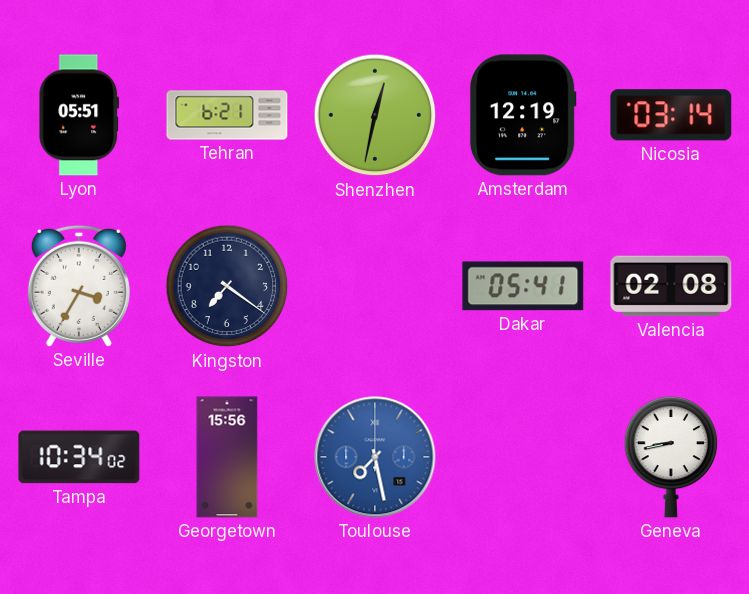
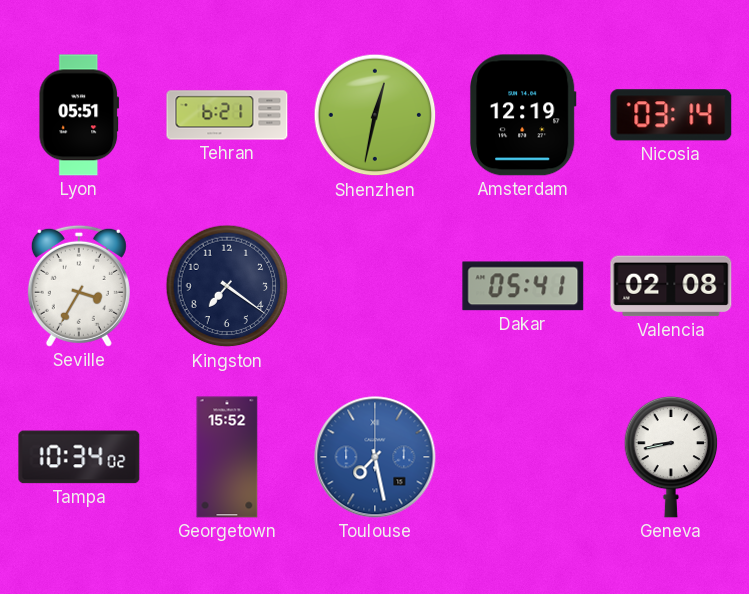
Georgetown: 15:56 -> 15:52 (227, 457)
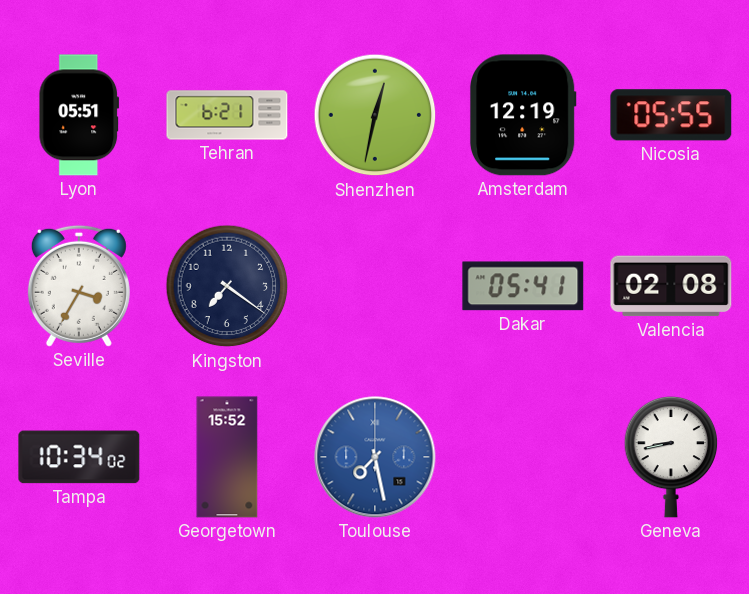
Nicosia: 03:14 -> 05:55 (671, 115)
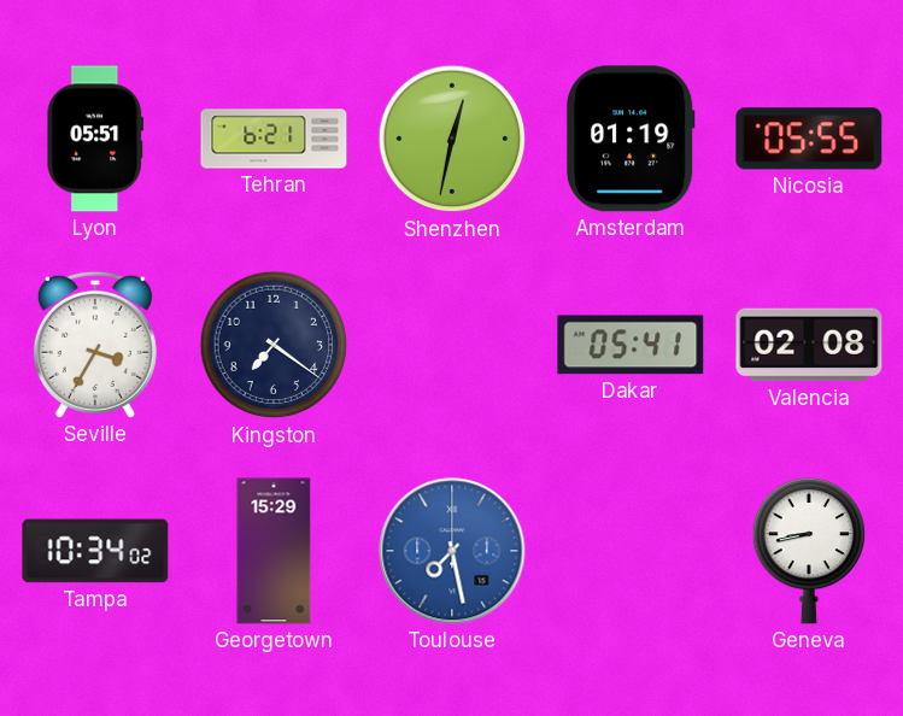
Amsterdam: 12:19 -> 01:19 (631, 139)
Georgetown: 15:52 -> 15:29 (274, 551)
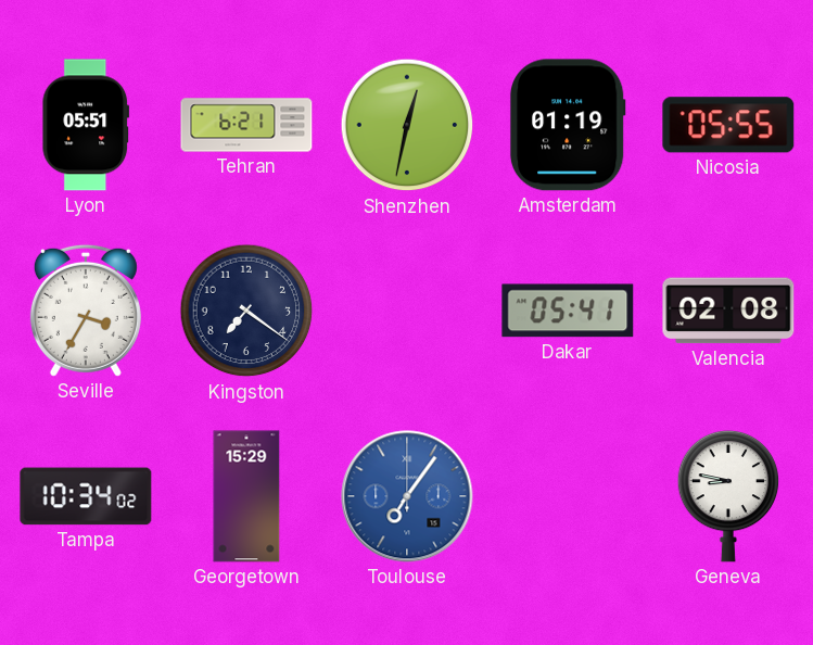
Toulouse: 7:28 -> 7:06 (407, 496)
Geneva: 8:43 -> 8:47 (728, 496)
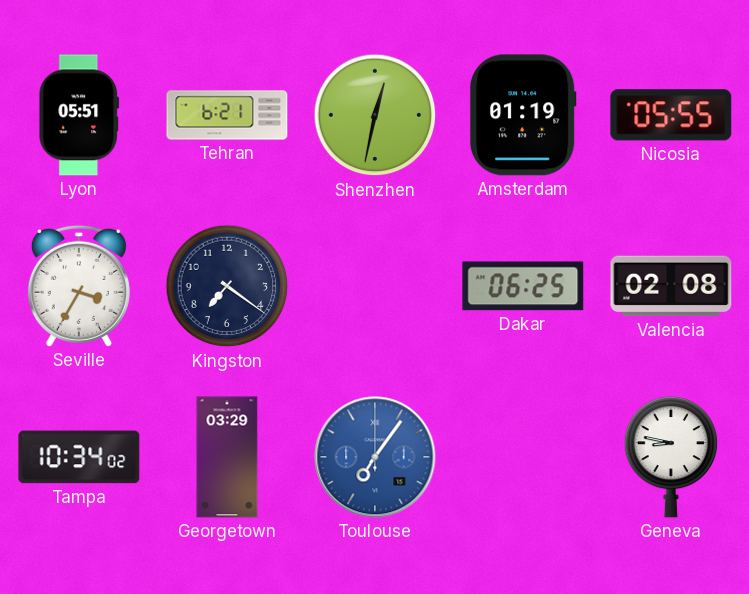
Dakar: 05:41 -> 06:25 (523, 286)
Georgetown: 15:29 -> 03:29 (227, 457)
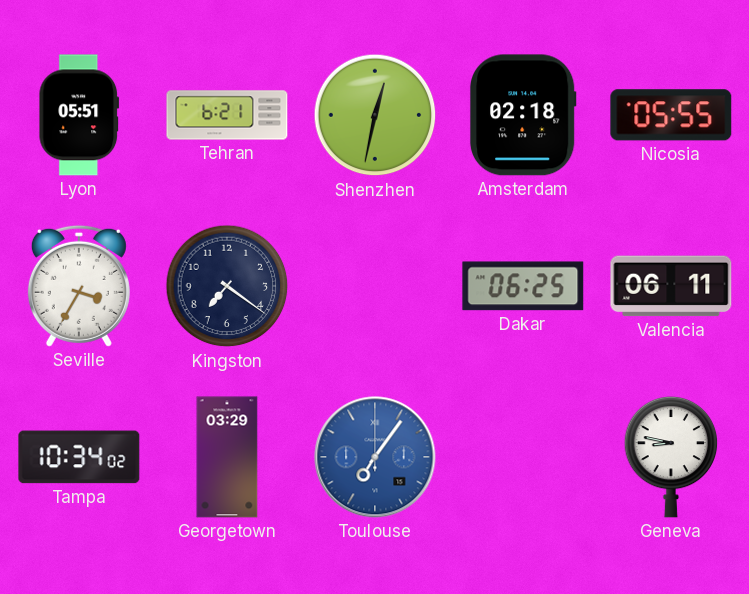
Amsterdam: 01:19 -> 02:18 (523, 115)
Valencia: 02:08 -> 06:11 (671, 286)
